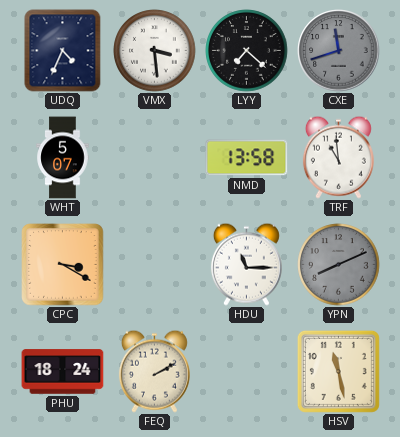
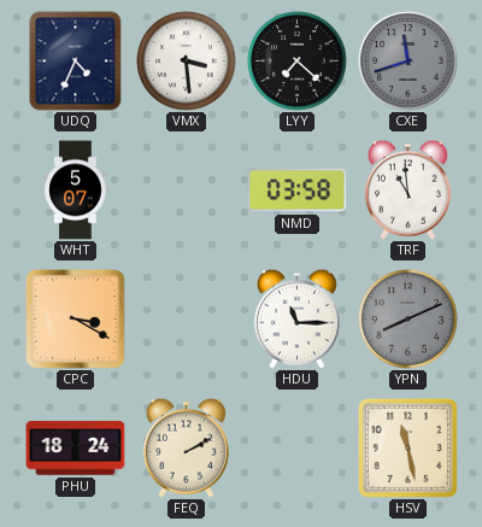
NMD: 13:58 -> 03:58 (298, 191)
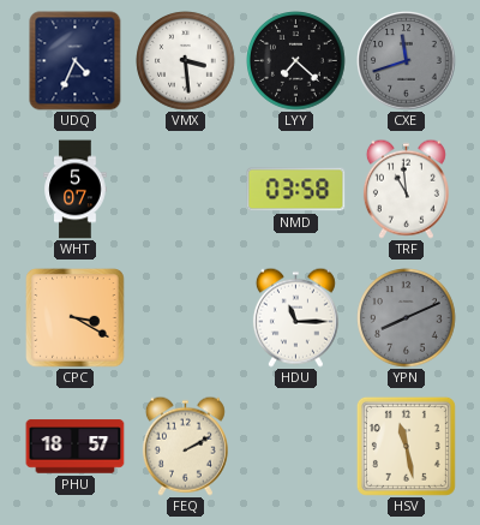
PHU: 18:24 -> 18:57 (76, 447)
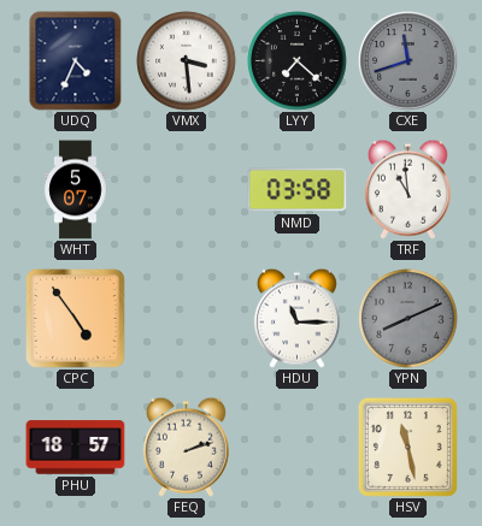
CPC: 3:20 -> 4:54 (76, 319)
FEQ: 2:10 -> 2:12 (186, 447)
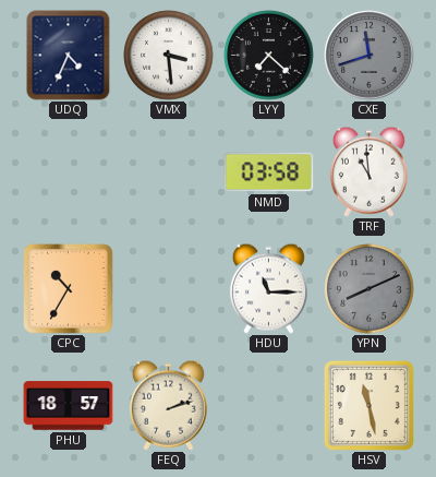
WHT: 5:07 -> none (76, 190)
CPC: 4:54 -> 10:35 (69, 289)
